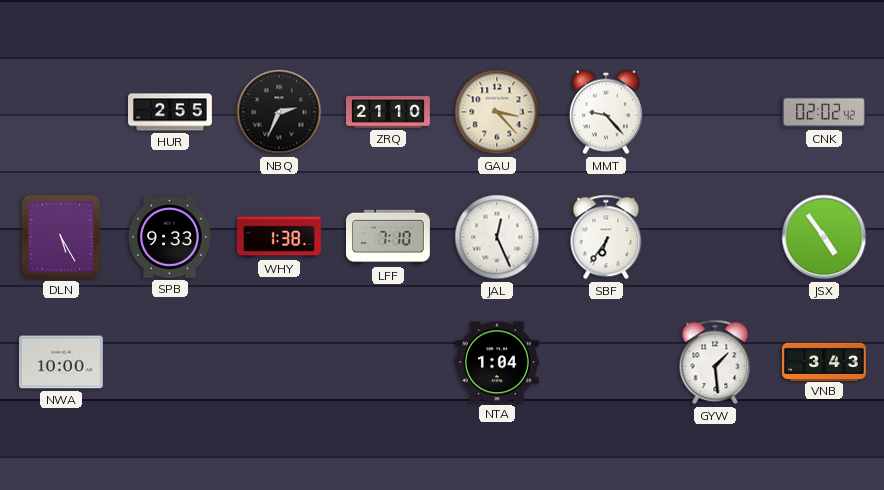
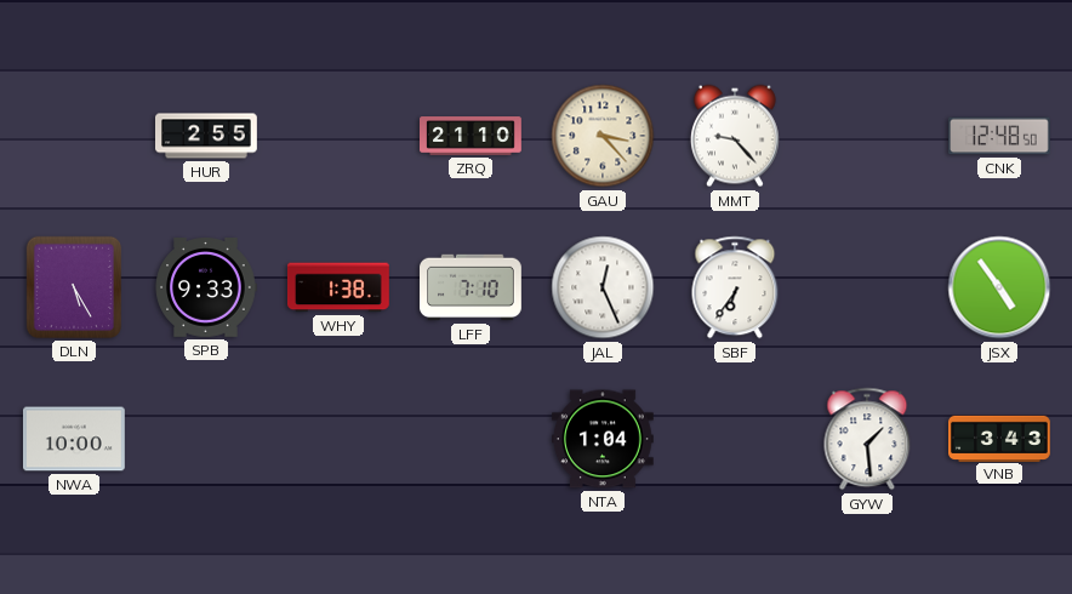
NBQ: 2:34 -> none (279, 112)
CNK: 02:02 -> 12:48 (1000, 136)
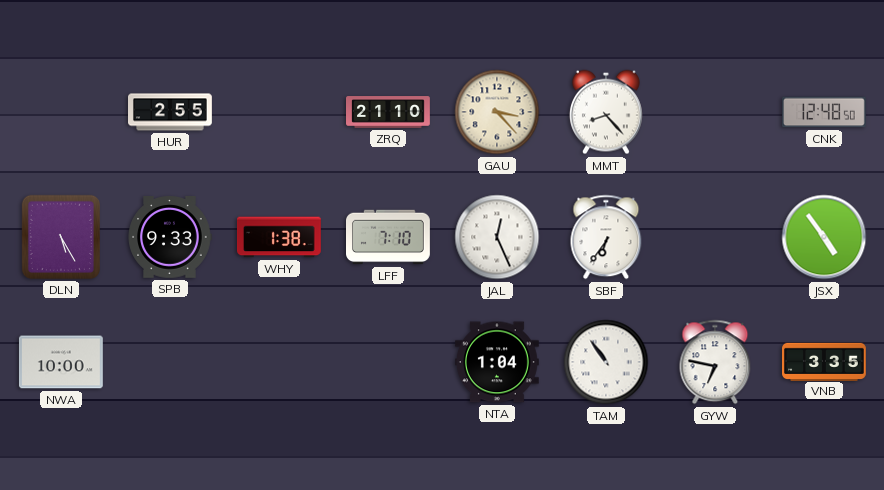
MMT: 9:23 -> 8:23 (606, 112)
TAM: none -> 10:54 (606, 362)
GYW: 1:29 -> 6:47 (715, 362)
VNB: 3:43 -> 3:35 (825, 361)
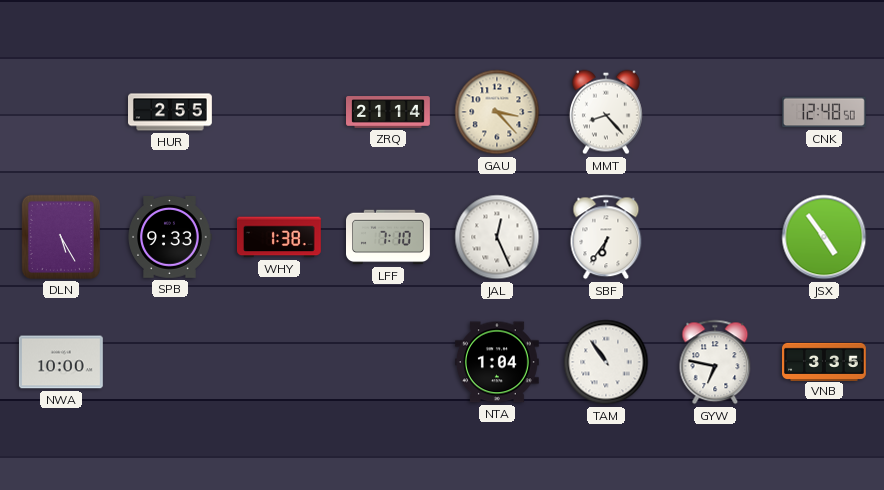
ZRQ: 21:10 -> 21:14 (388, 112)
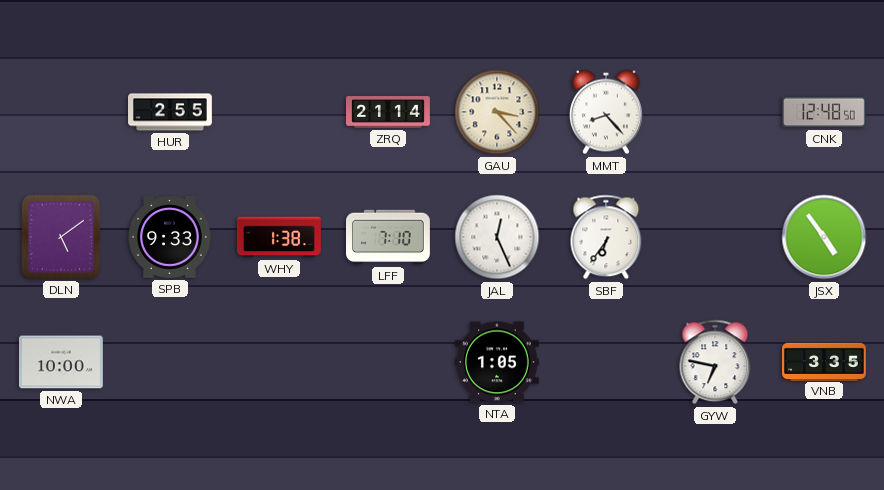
DLN: 5:25 -> 5:09 (61, 237)
NTA: 1:04 -> 1:05 (498, 362)
TAM: 10:54 -> none (606, 362)
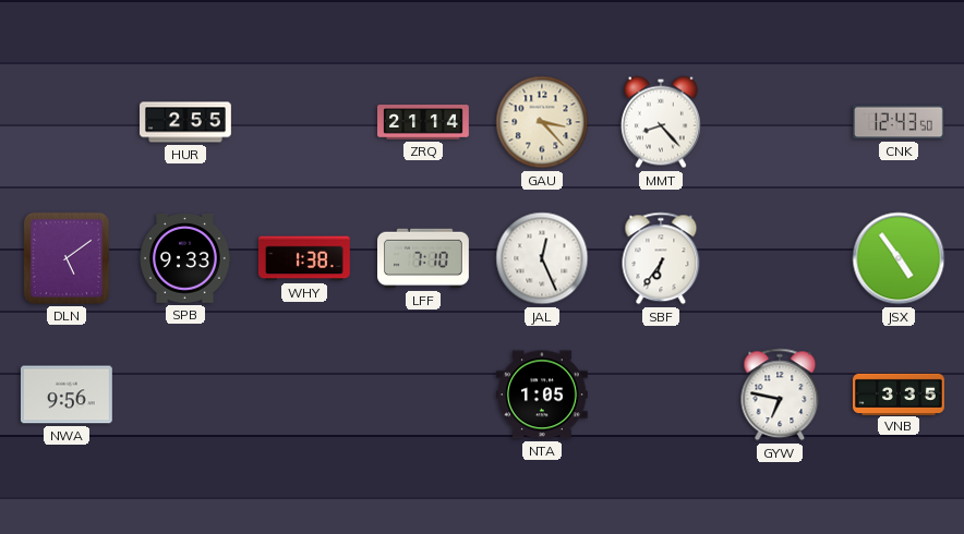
CNK: 12:48 -> 12:43 (900, 122)
NWA: 10:00 -> 9:56 (67, 395)
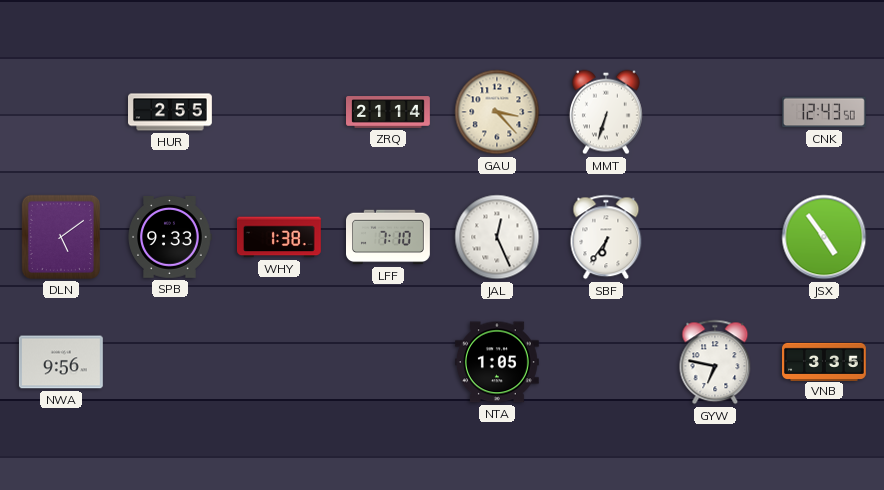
MMT: 8:23 -> 6:33 (606, 112)
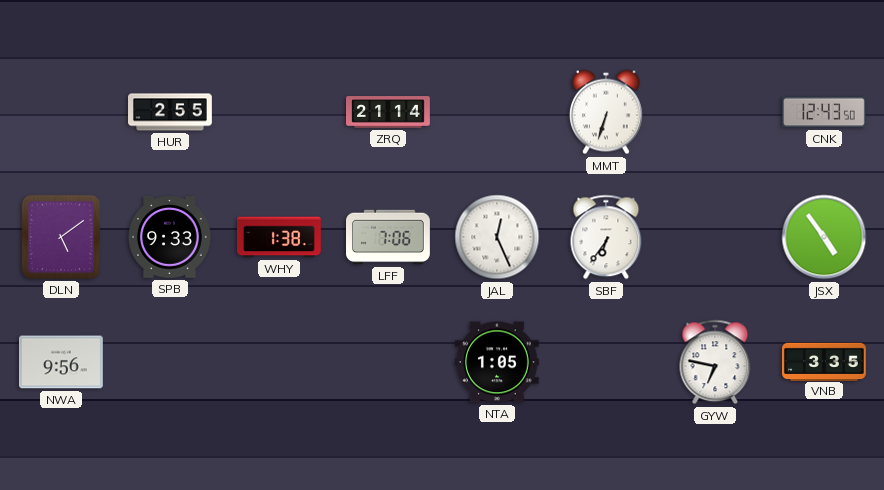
GAU: 3:23 -> none (497, 112)
LFF: 7:10 -> 7:06 (389, 237)
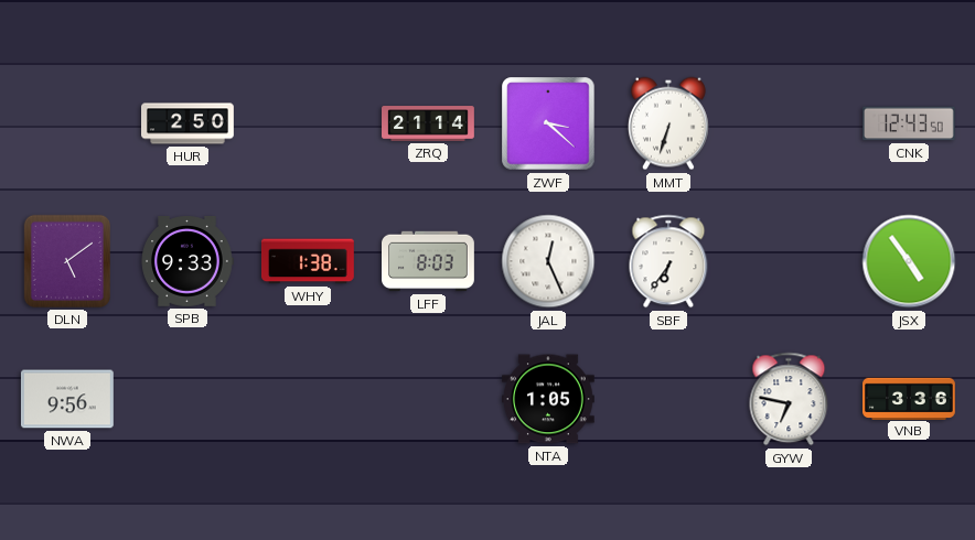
HUR: 2:55 -> 2:50 (189, 123)
ZWF: none -> 3:22 (548, 123)
LFF: 7:06 -> 8:03 (429, 261)
VNB: 3:35 -> 3:36 (910, 398)
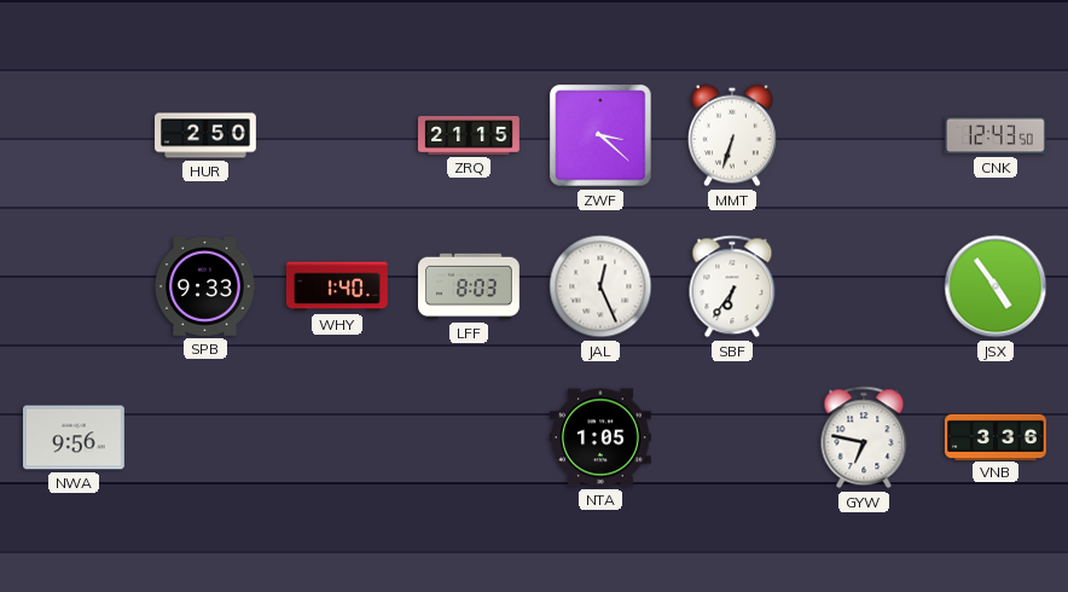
ZRQ: 21:14 -> 21:15 (469, 135)
DLN: 5:09 -> none (67, 261)
WHY: 1:38 -> 1:40 (338, 286)
